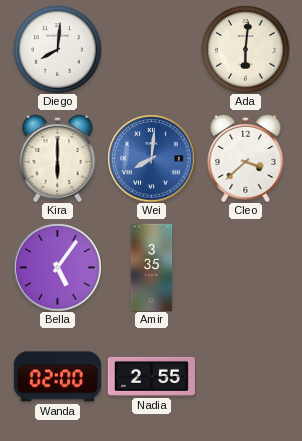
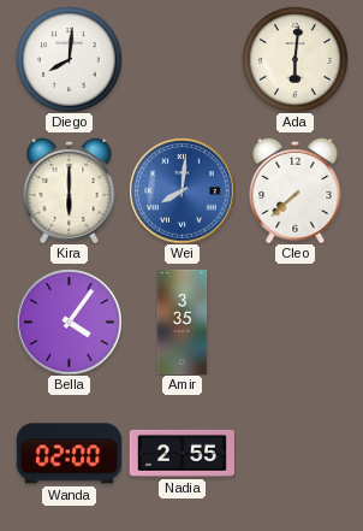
Cleo: 3:38 -> 7:38 (296, 190)
Bella: 5:06 -> 4:06 (69, 321)
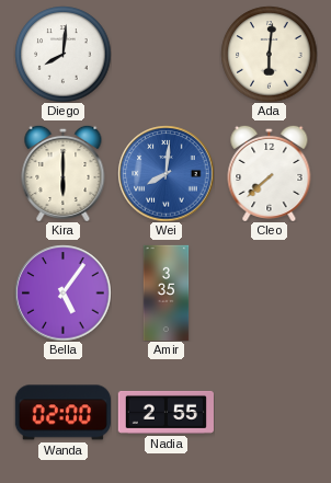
Bella: 4:06 -> 5:06 (62, 292)
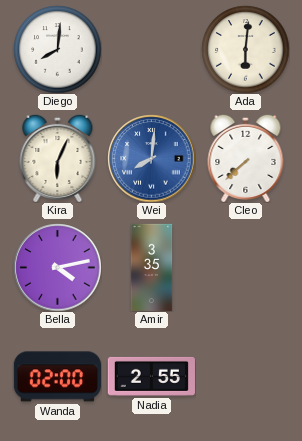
Kira: 6:00 -> 6:04 (58, 158)
Bella: 5:06 -> 4:13 (57, 267)
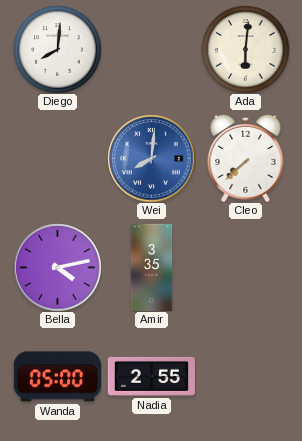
Kira: 6:04 -> none (58, 158)
Wanda: 02:00 -> 05:00 (57, 377)
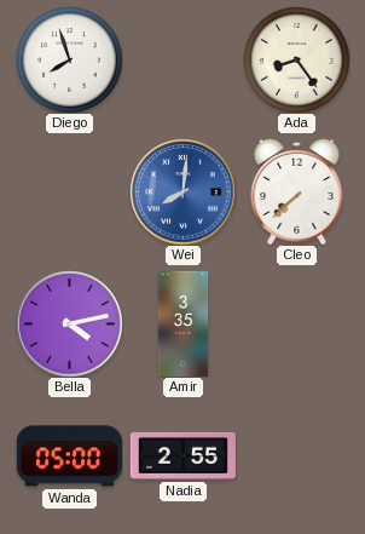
Diego: 8:01 -> 7:57 (69, 59)
Ada: 6:01 -> 8:24 (296, 59)
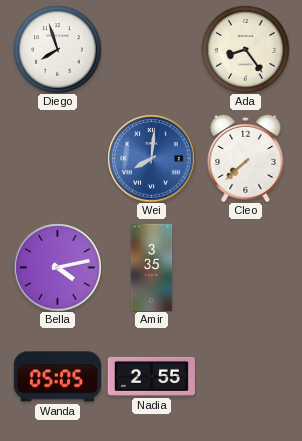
Wanda: 05:00 -> 05:05 (57, 377)
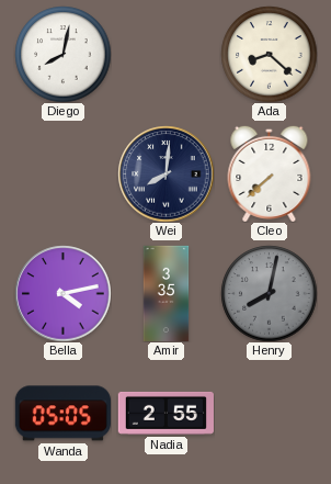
Diego: 7:57 -> 8:02 (62, 54)
Ada: 8:24 -> 8:22 (269, 54)
Wei dial: blue -> navy (165, 173)
Henry: none -> 8:02 (269, 293)
